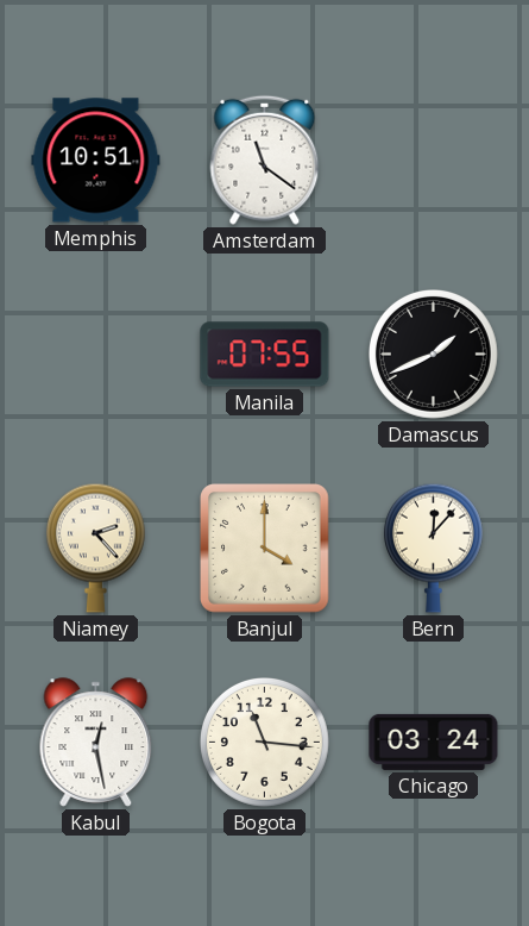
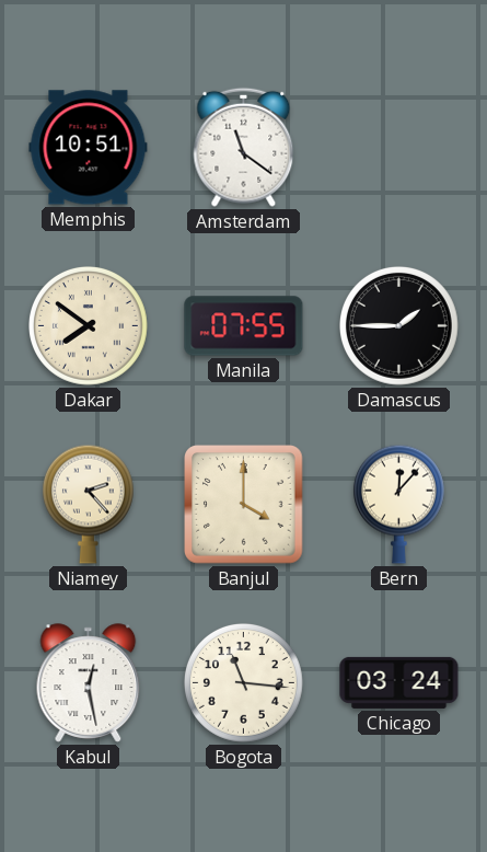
Dakar: none -> 7:51 (89, 326)
Damascus: 1:41 -> 1:45 (399, 326)
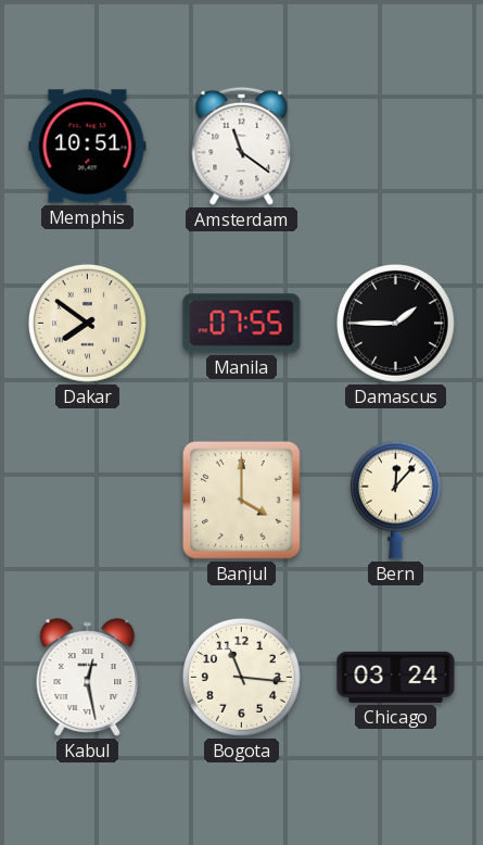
Niamey: 2:23 -> none (88, 504)
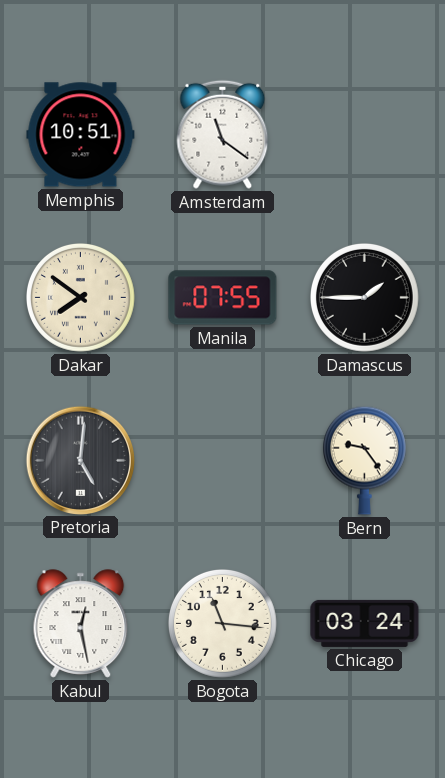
Pretoria: none -> 5:01 (80, 460)
Banjul: 4:00 -> none (242, 501)
Bern: 12:07 -> 9:24 (364, 460)
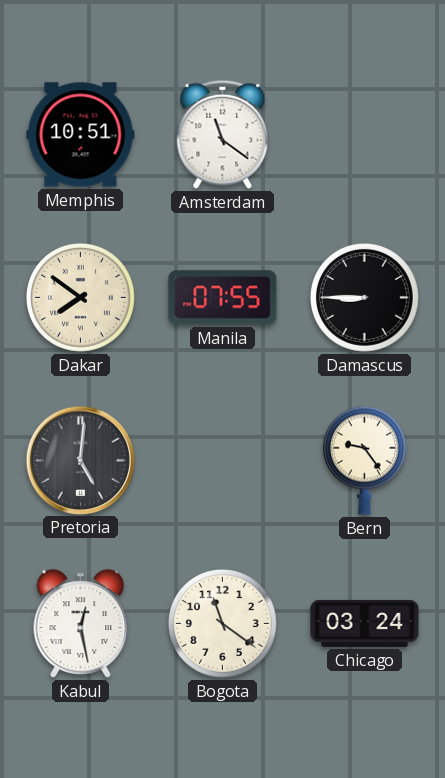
Damascus: 1:45 -> 8:45 (365, 298)
Bogota: 11:16 -> 11:21 (223, 624)
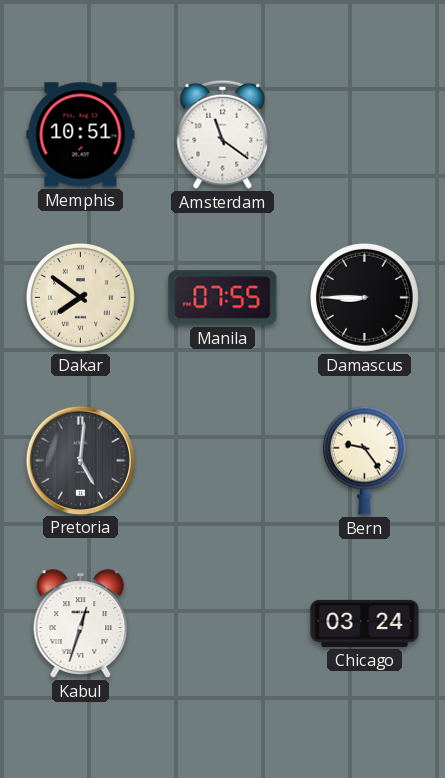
Kabul: 12:28 -> 12:33 (81, 624)
Bogota: 11:21 -> none (223, 624)
